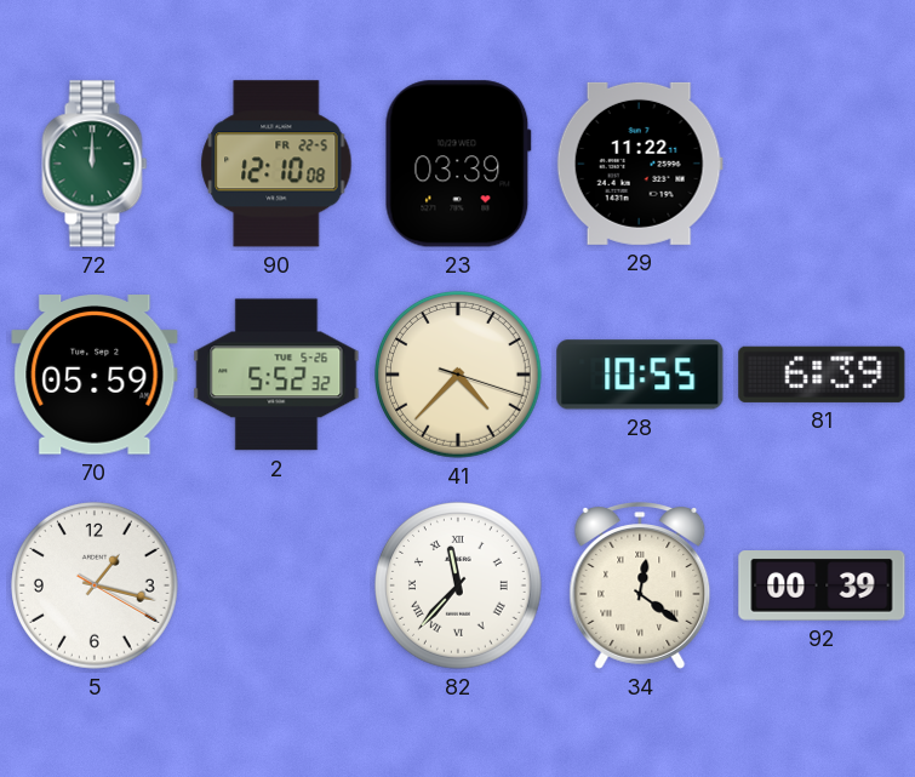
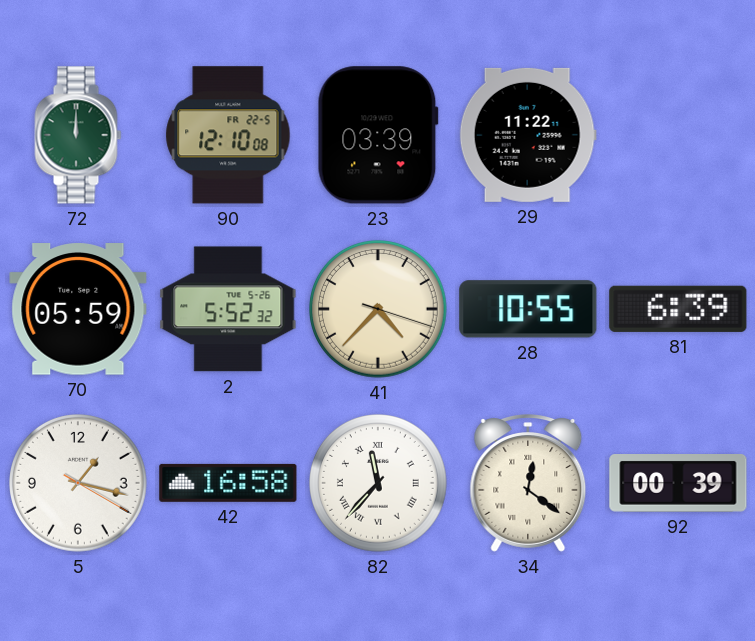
42: none -> 16:58 (228, 483)
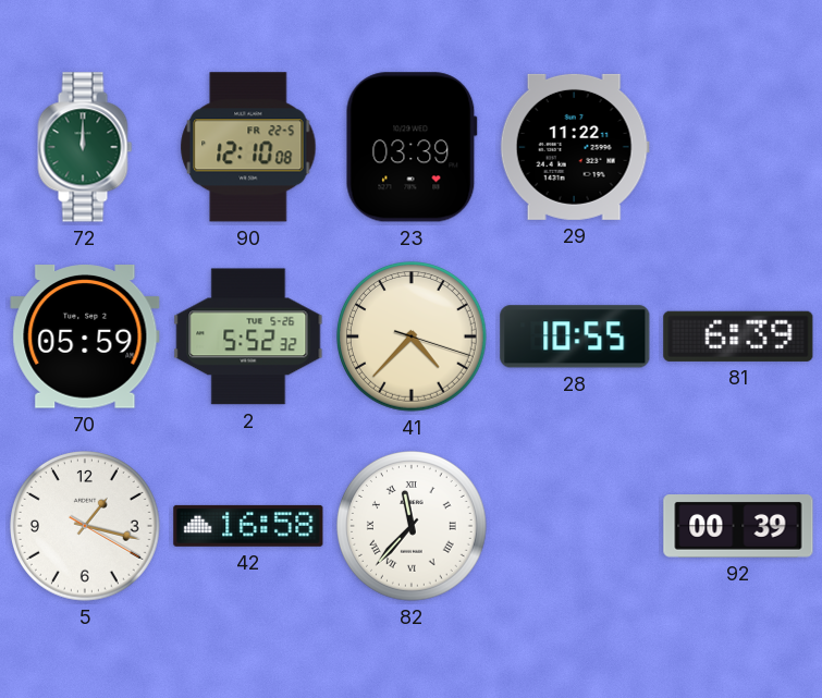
34: 12:21 -> none (528, 483)
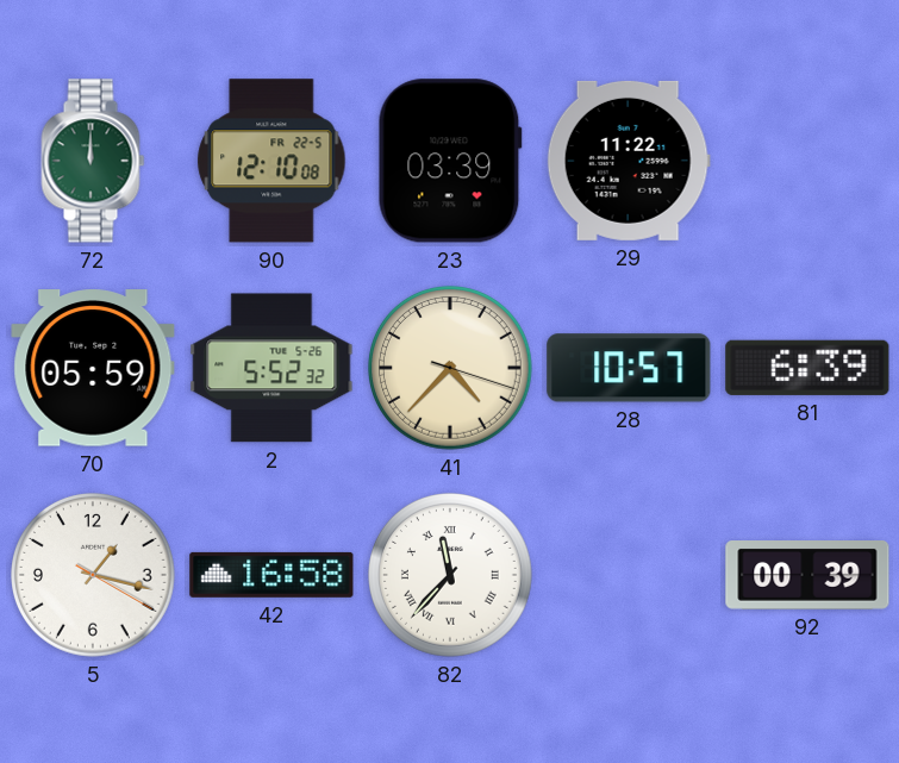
28: 10:55 -> 10:57 (629, 368)
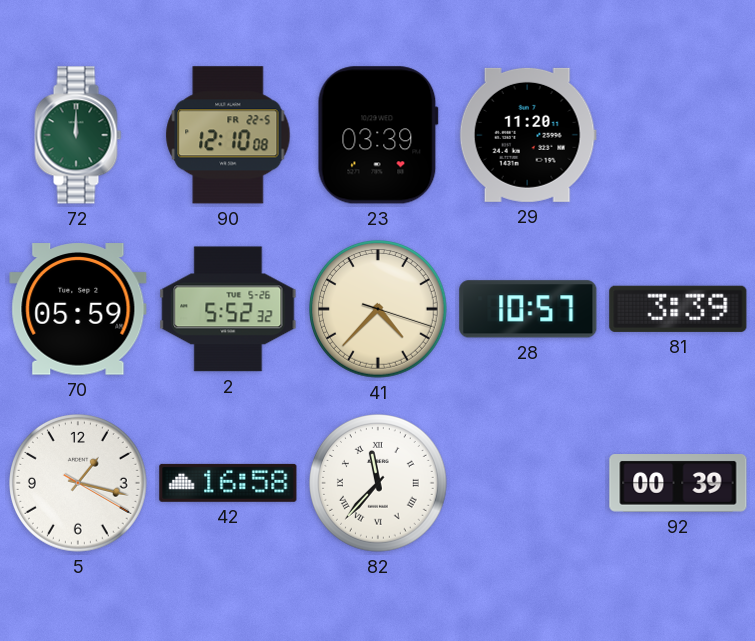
29: 11:22 -> 11:20 (528, 135)
81: 6:39 -> 3:39 (678, 309)
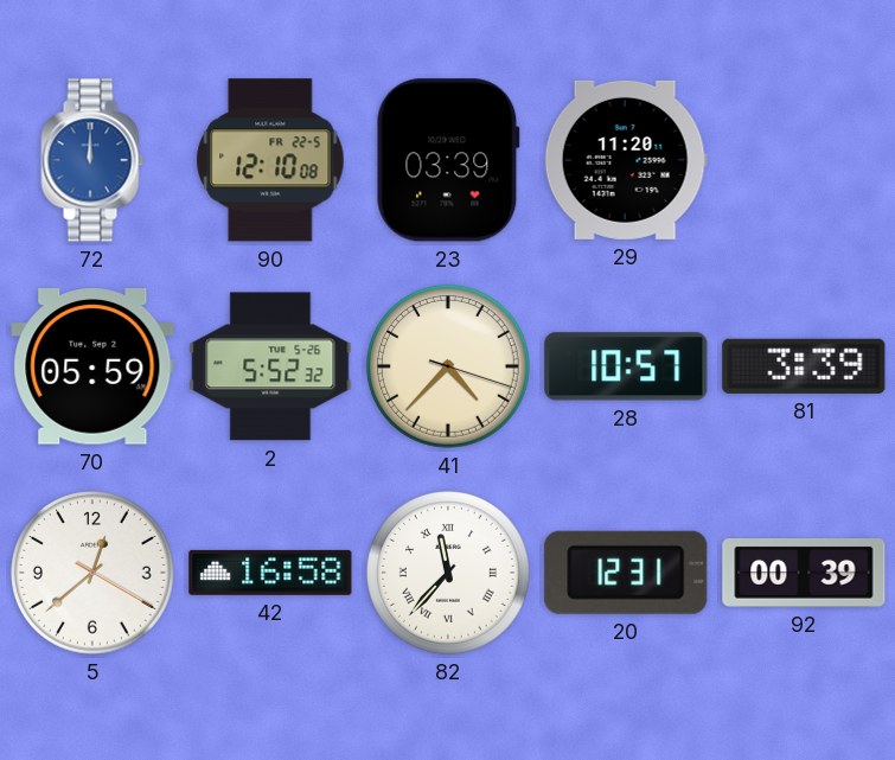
72 dial: green -> blue (92, 160)
5: 1:17 -> 12:38 (94, 574)
20: none -> 12:31 (626, 573)
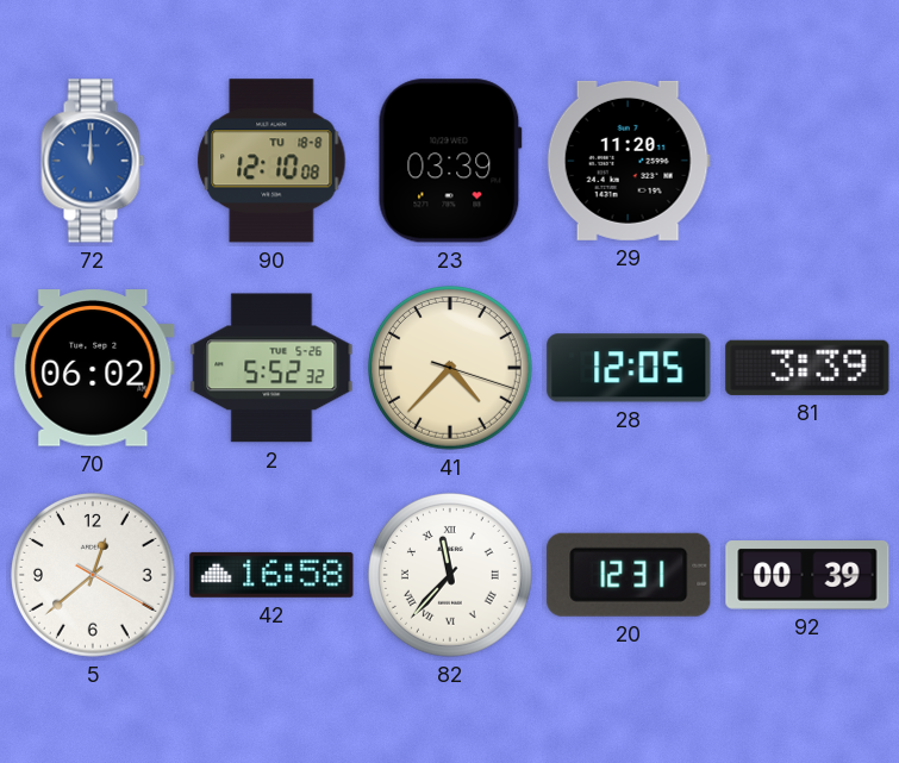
90 date: FR 22-5 -> TU 18-8 (271, 161)
70: 05:59 -> 06:02 (93, 368)
28: 10:57 -> 12:05 (629, 368)
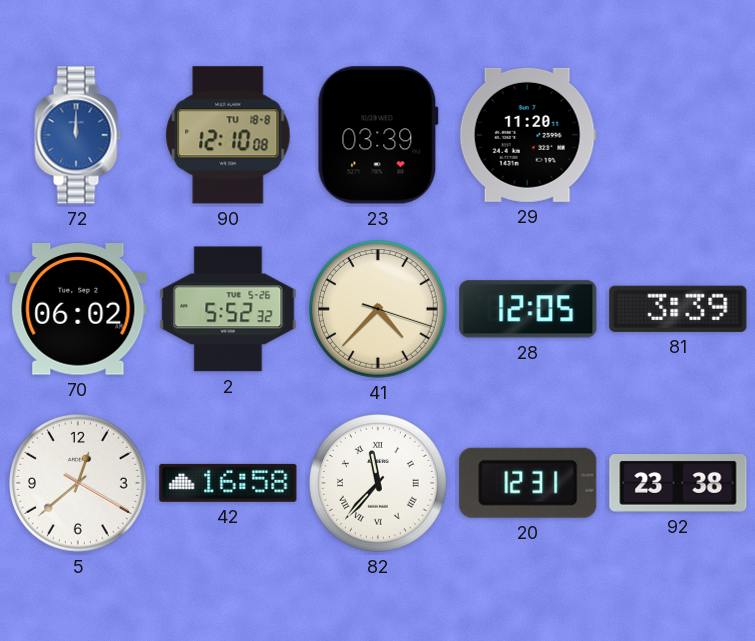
92: 00:39 -> 23:38 (678, 484)
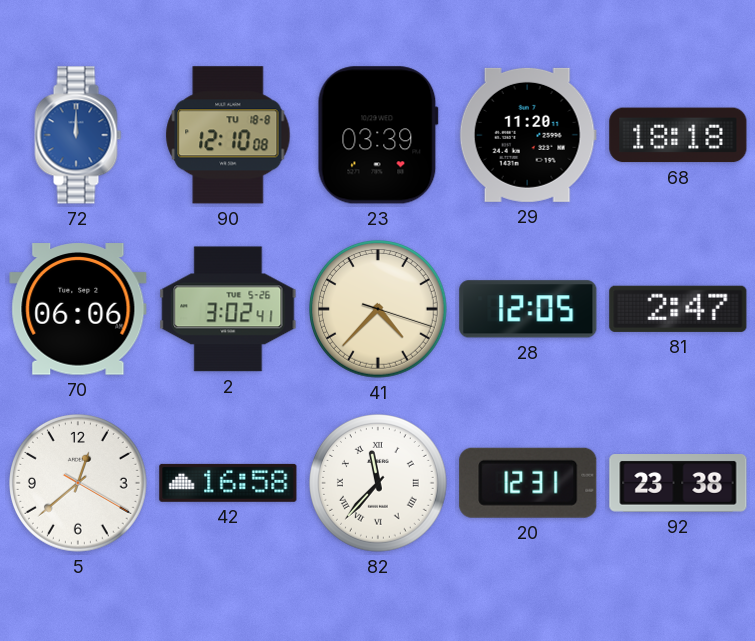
68: none -> 18:18 (678, 135)
70: 06:02 -> 06:06 (78, 309)
2: 5:52 -> 3:02 (228, 309)
81: 3:39 -> 2:47 (678, 309)
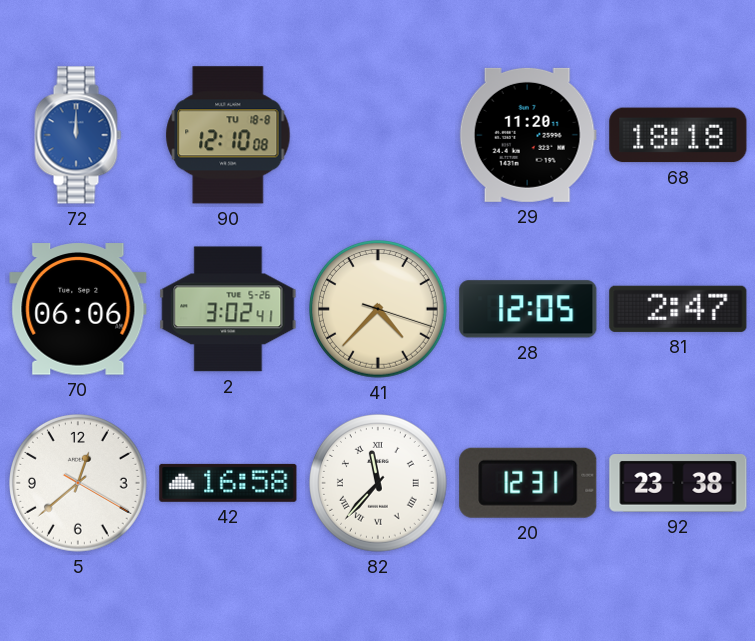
23: 03:39 -> none (378, 135)
